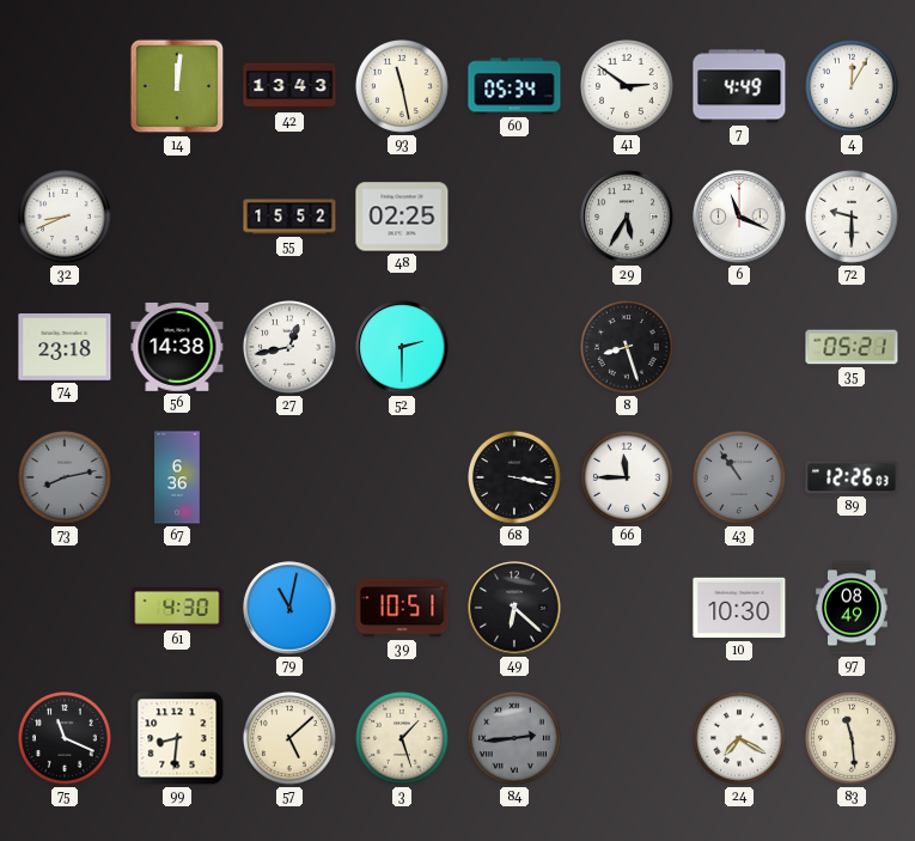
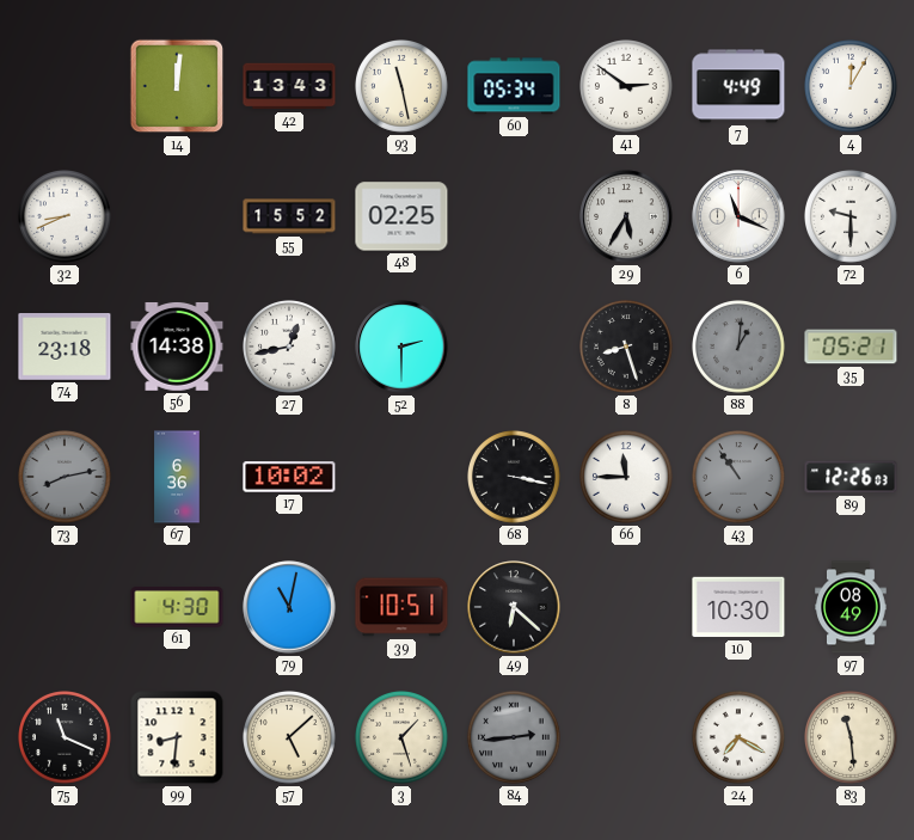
88: none -> 1:01 (740, 348)
17: none -> 10:02 (289, 477)
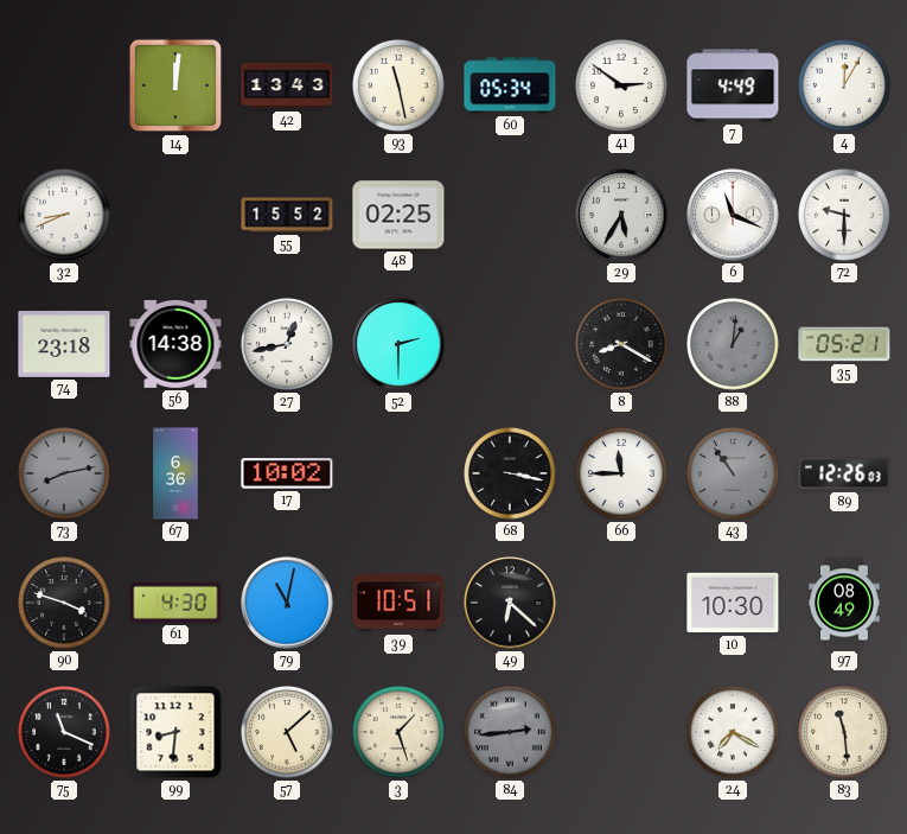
8: 8:27 -> 8:20 (622, 345)
90: none -> 3:48 (65, 604)
